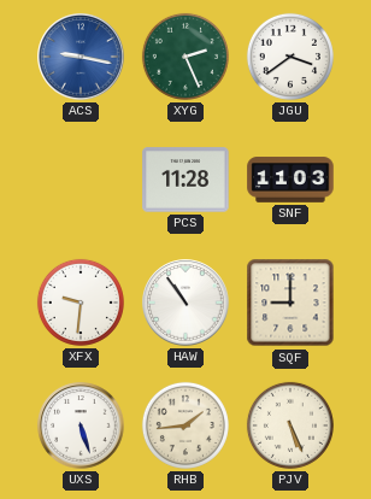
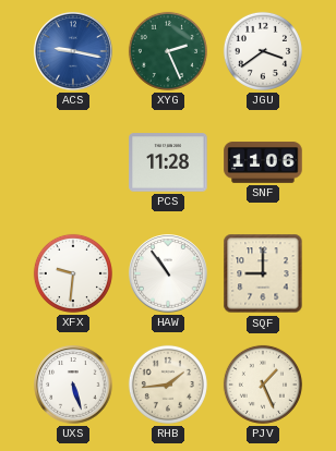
SNF: 11:03 -> 11:06 (263, 162)
PJV: 5:26 -> 1:26 (263, 385)
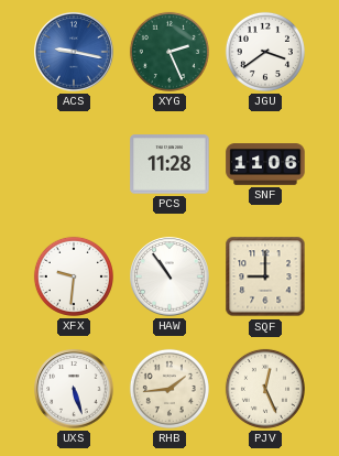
PJV: 1:26 -> 12:26 (265, 389)
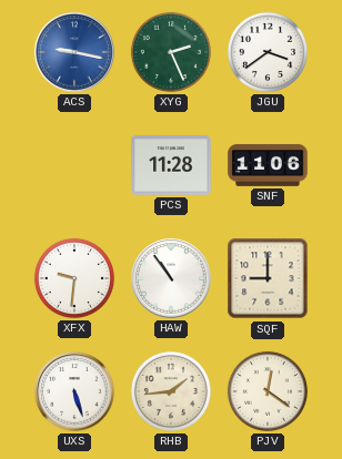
PJV: 12:26 -> 12:21 (268, 391)
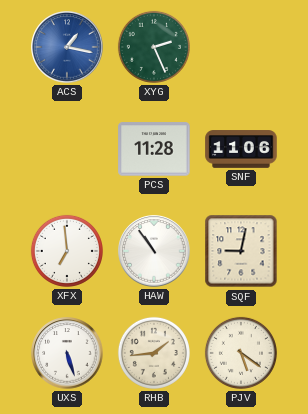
ACS: 9:17 -> 1:17 (67, 47)
JGU: 3:39 -> none (268, 52)
XFX: 9:31 -> 6:59 (67, 251)
SQF: 9:00 -> 9:02 (241, 251)
PJV: 12:21 -> 5:21 (241, 353)
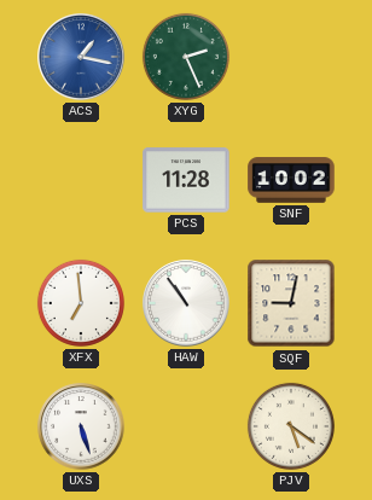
SNF: 11:06 -> 10:02 (291, 180)
RHB: 1:44 -> none (154, 353)
